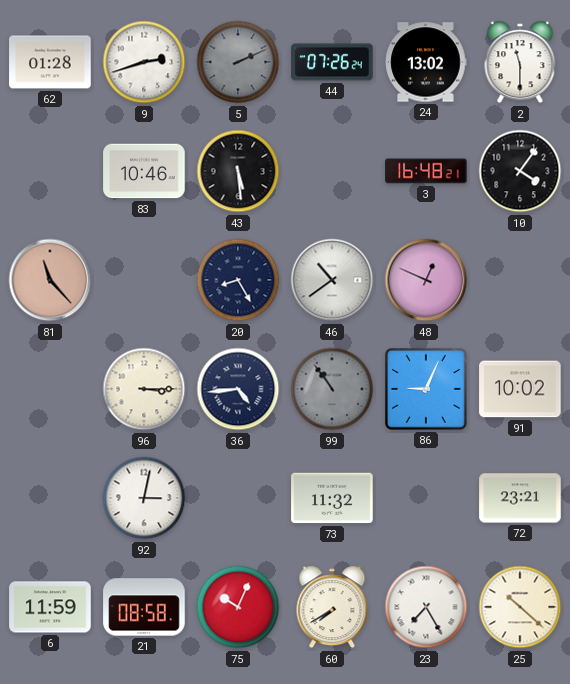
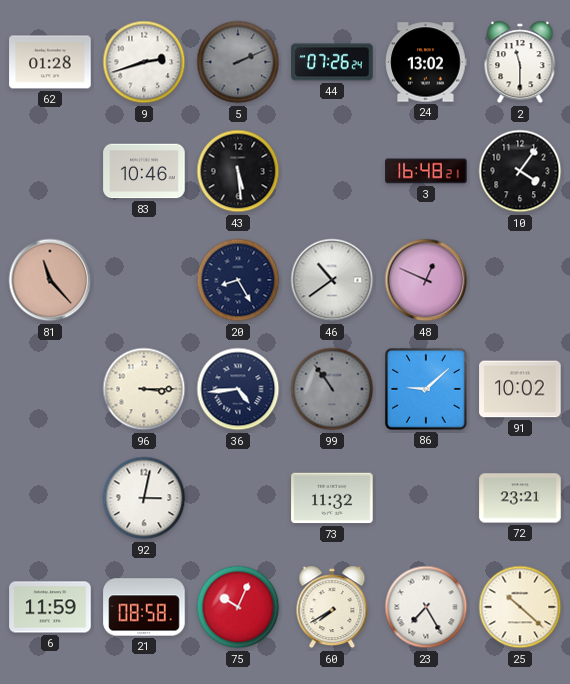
86: 9:04 -> 9:08 (426, 389)
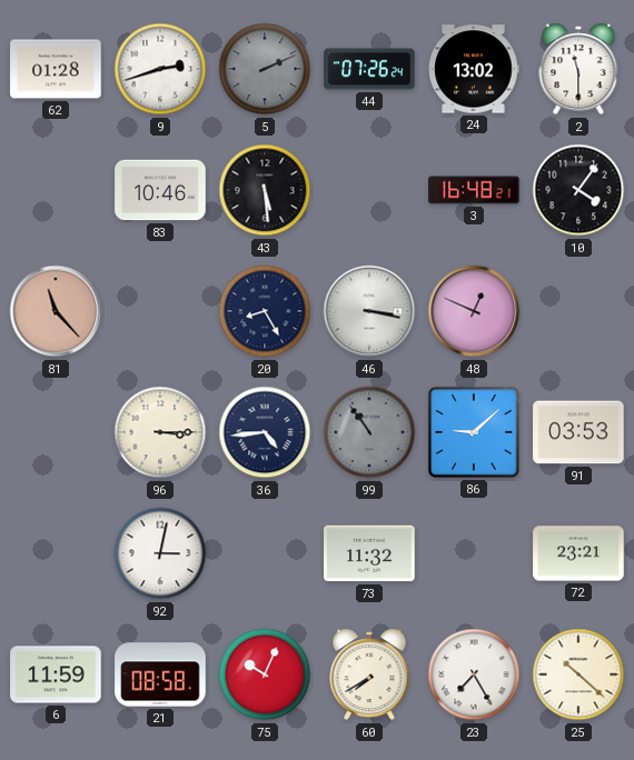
46: 10:39 -> 3:17 (369, 311)
91: 10:02 -> 03:53 (578, 432)
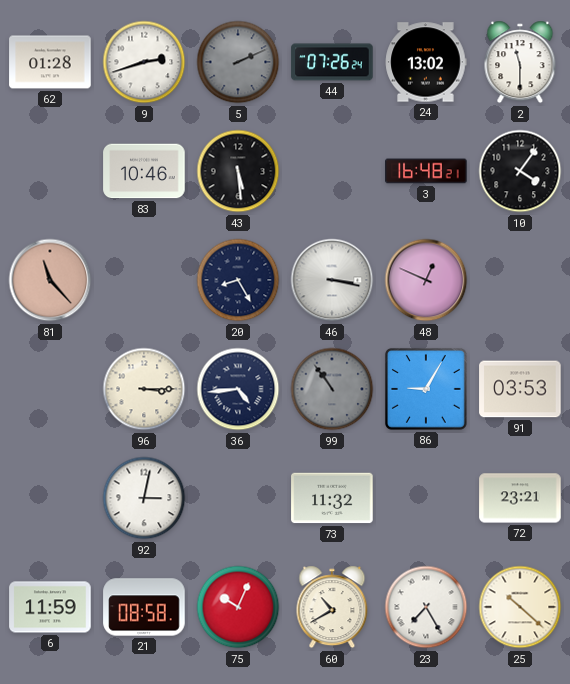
86: 9:08 -> 9:05 (426, 389)
60: 7:40 -> 10:40 (332, 607)
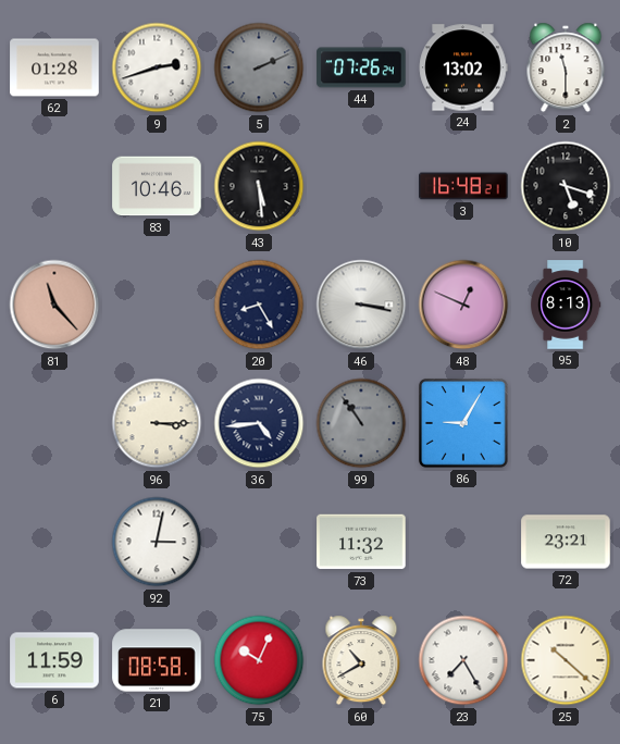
10: 4:06 -> 5:18 (566, 186)
95: none -> 8:13 (566, 305)
91: 03:53 -> none (520, 389)
